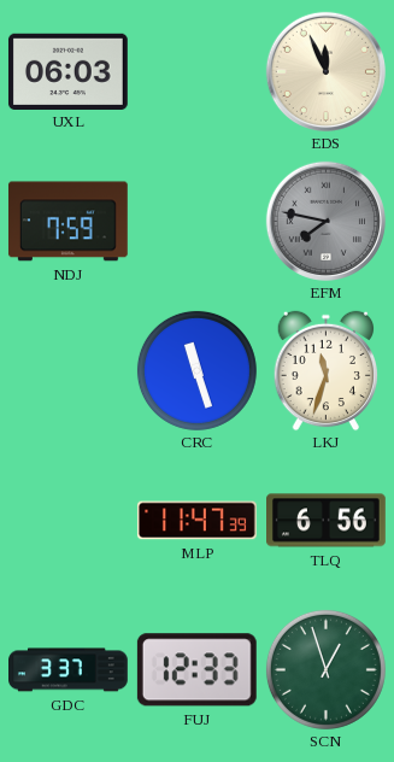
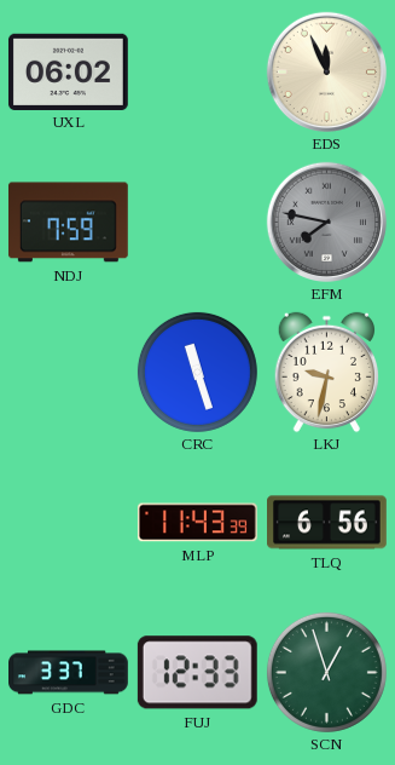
UXL: 06:03 -> 06:02 (68, 71)
LKJ: 11:33 -> 9:32 (326, 372)
MLP: 11:47 -> 11:43 (197, 523)
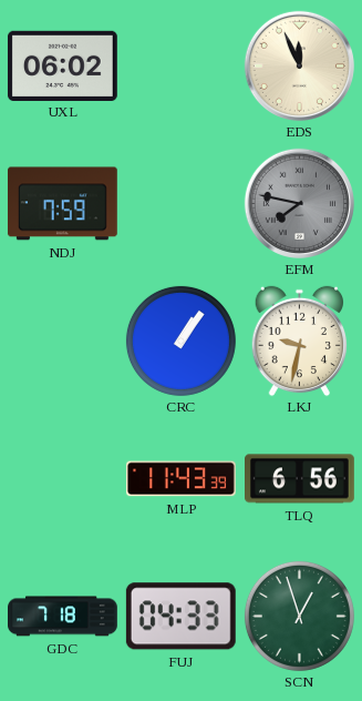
CRC: 11:27 -> 1:06 (180, 341)
GDC: 3:37 -> 7:18 (63, 617)
FUJ: 12:33 -> 04:33 (180, 617)
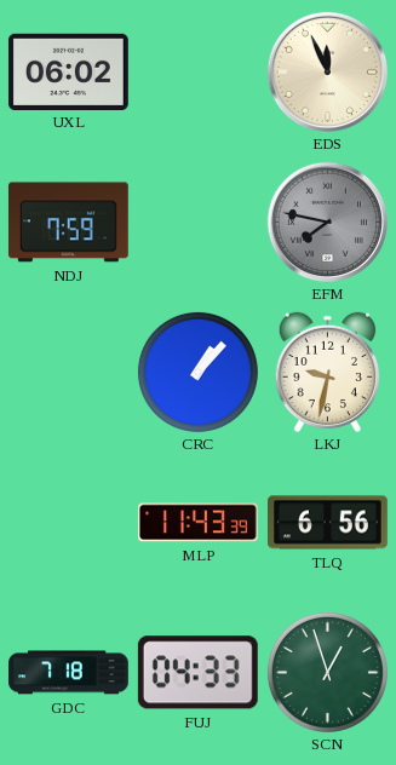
CRC: 1:06 -> 1:07 (197, 372)
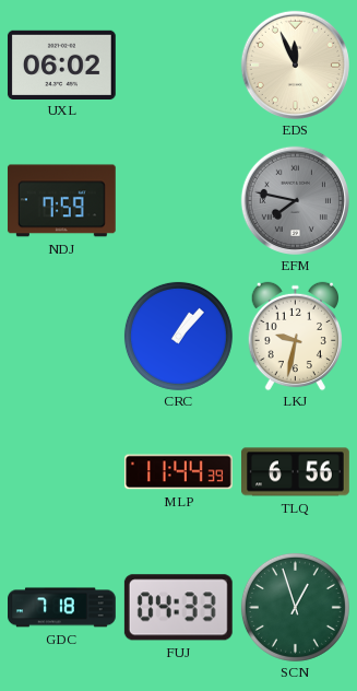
MLP: 11:43 -> 11:44 (178, 472)
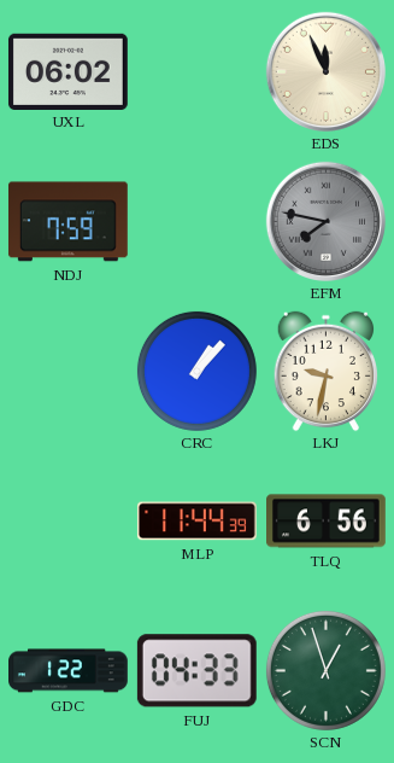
GDC: 7:18 -> 1:22 (69, 671)
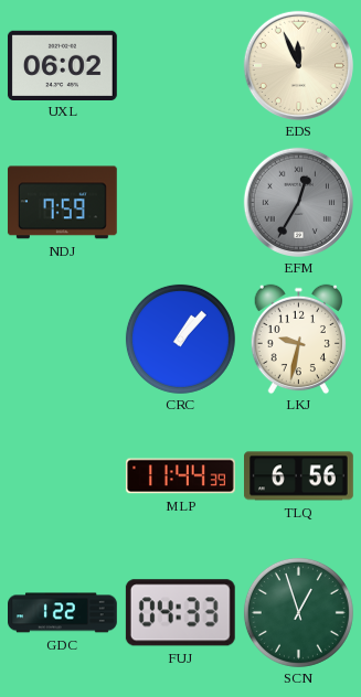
EFM: 7:47 -> 12:35 (298, 202)
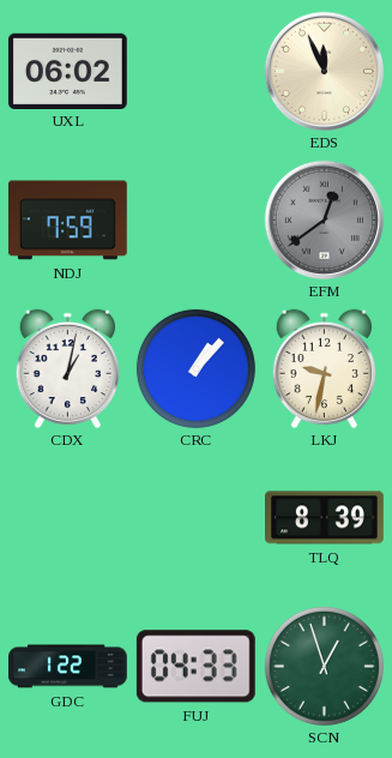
EFM: 12:35 -> 12:39 (324, 219)
CDX: none -> 1:02 (67, 368)
MLP: 11:44 -> none (180, 476)
TLQ: 6:56 -> 8:39 (325, 518)
